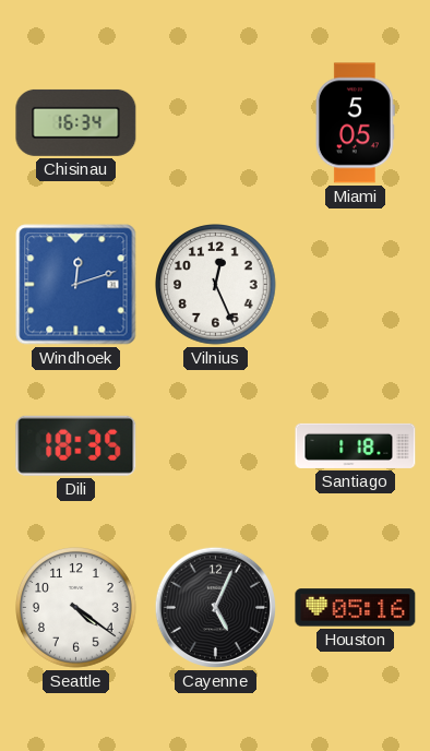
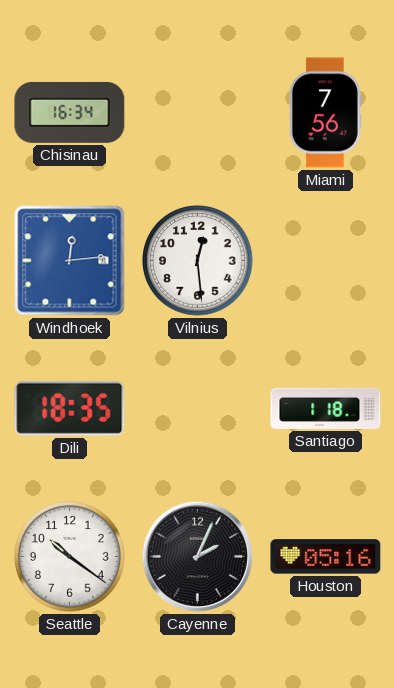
Miami: 5:05 -> 7:56 (325, 113)
Windhoek: 12:12 -> 12:14 (70, 261)
Vilnius: 12:26 -> 12:29 (198, 261)
Seattle: 4:21 -> 10:21 (70, 557)
Cayenne: 5:04 -> 2:04 (197, 556)
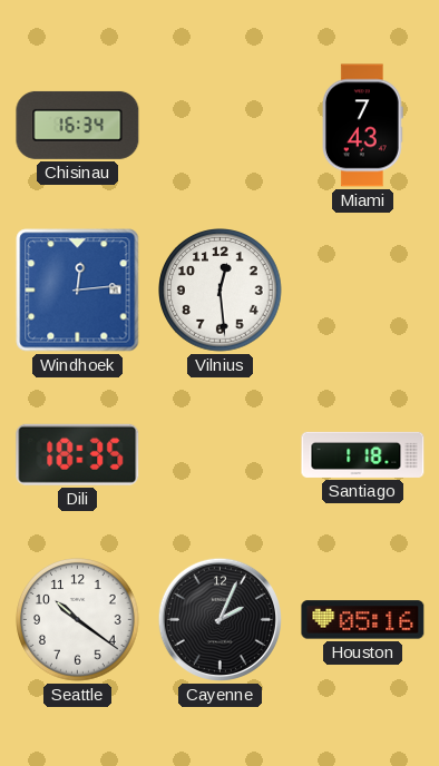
Miami: 7:56 -> 7:43 (362, 126)
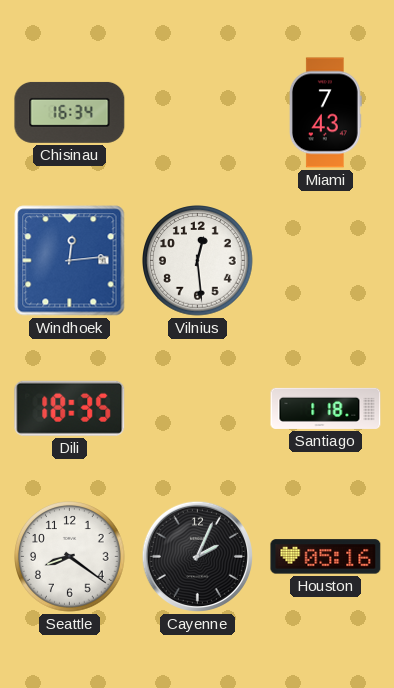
Seattle: 10:21 -> 8:21 (70, 557)
